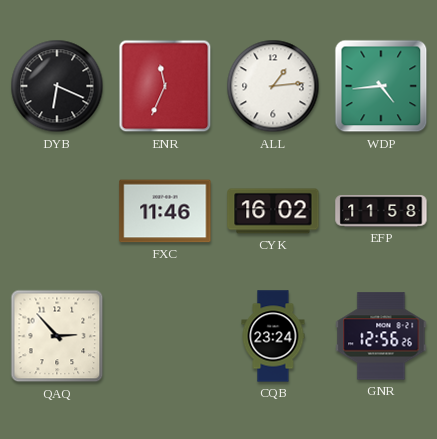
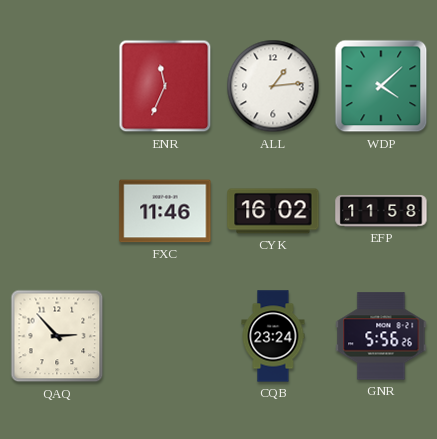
DYB: 6:19 -> none (57, 86)
WDP: 4:44 -> 4:08 (381, 86)
GNR: 12:56 -> 5:56 (381, 336)
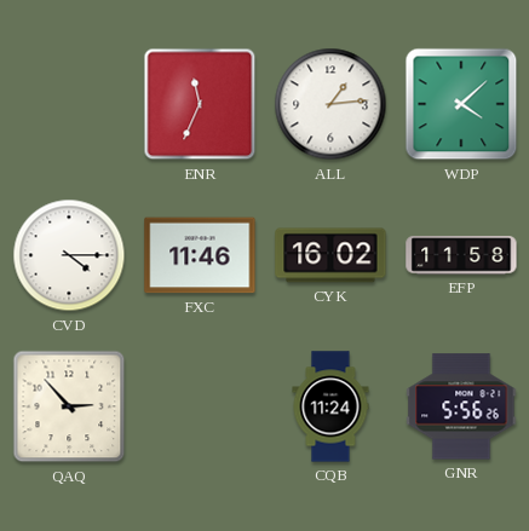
CVD: none -> 4:15 (69, 255)
CQB: 23:24 -> 11:24 (330, 406)
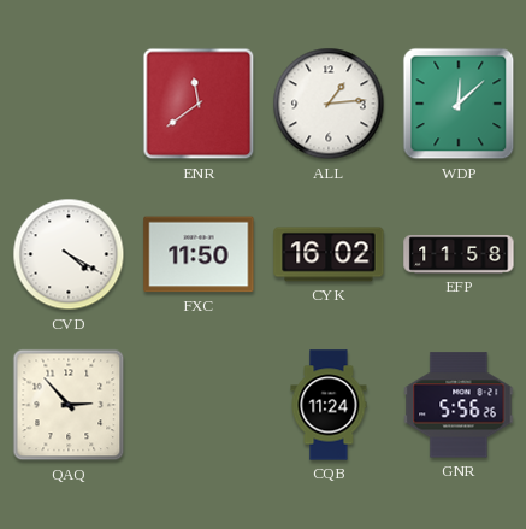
ENR: 11:34 -> 11:39 (199, 104)
WDP: 4:08 -> 12:08 (459, 104)
CVD: 4:15 -> 4:20 (69, 254)
FXC: 11:46 -> 11:50 (199, 254)
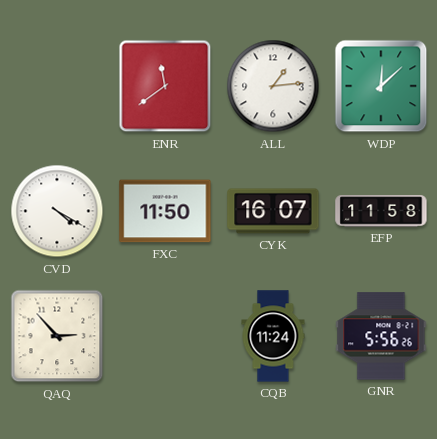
CYK: 16:02 -> 16:07 (273, 211)
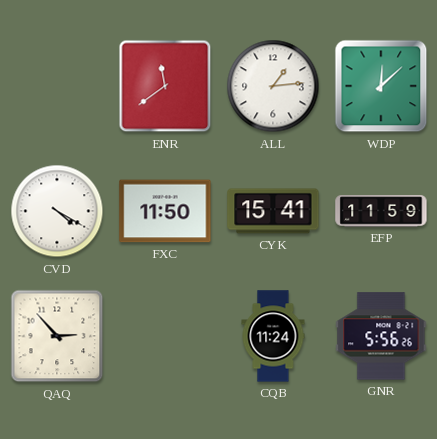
CYK: 16:07 -> 15:41 (273, 211)
EFP: 11:58 -> 11:59 (381, 211)
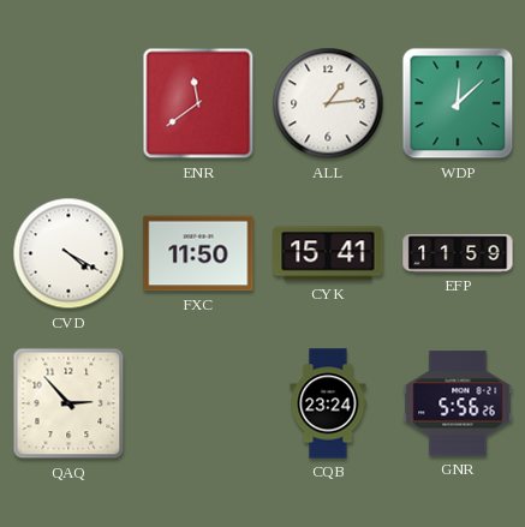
CQB: 11:24 -> 23:24 (328, 403)
